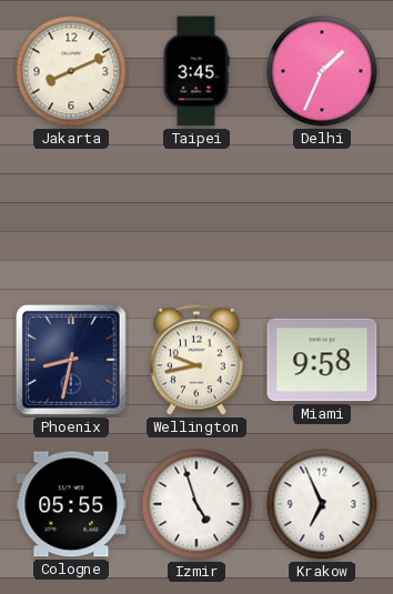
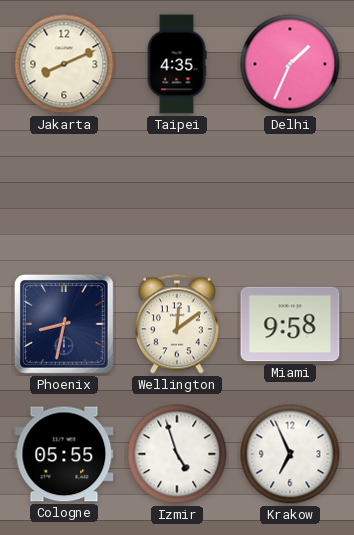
Taipei: 3:45 -> 4:35 (177, 64)
Wellington: 9:43 -> 12:09 (177, 324)
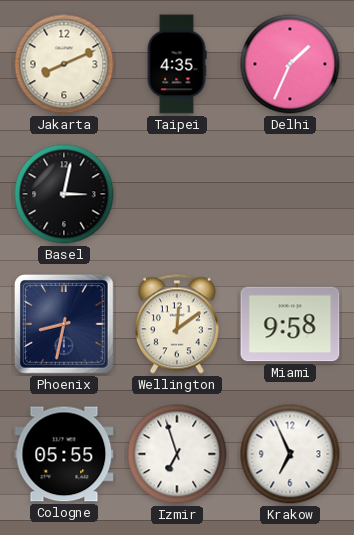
Basel: none -> 3:02 (64, 194)
Izmir: 4:57 -> 6:57 (177, 454)
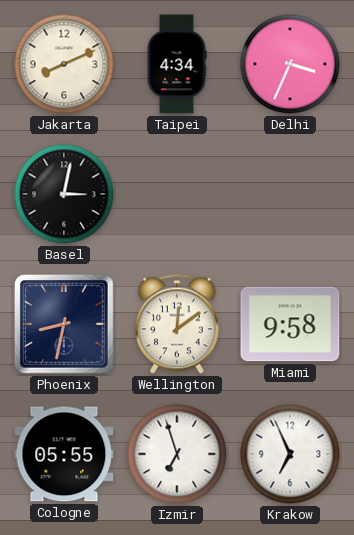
Taipei: 4:35 -> 4:34 (177, 64)
Delhi: 1:34 -> 3:34 (290, 64)
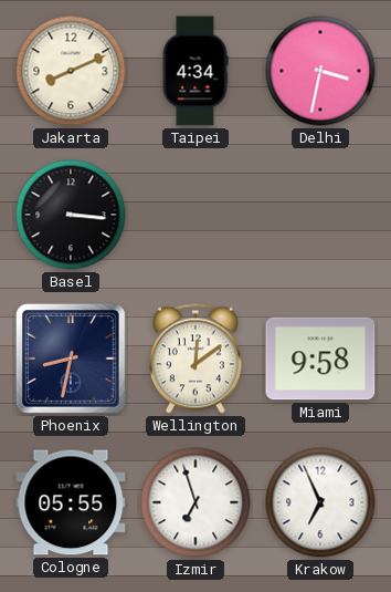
Delhi: 3:34 -> 3:32 (320, 71)
Basel: 3:02 -> 3:16 (71, 215)
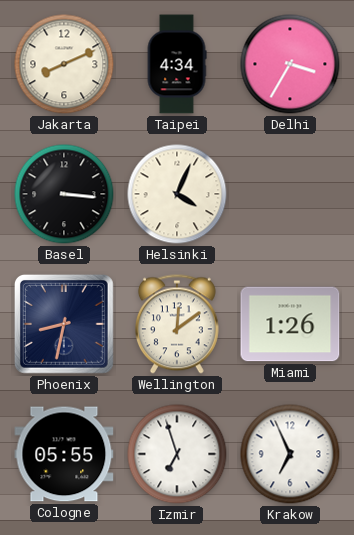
Delhi: 3:32 -> 3:35 (290, 64)
Helsinki: none -> 4:04 (177, 194)
Miami: 9:58 -> 1:26 (290, 324)
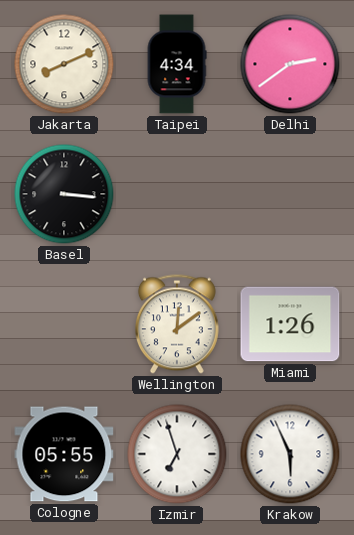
Delhi: 3:35 -> 2:39 (290, 64)
Helsinki: 4:04 -> none (177, 194)
Phoenix: 8:32 -> none (64, 324)
Krakow: 6:56 -> 5:56 (290, 454)
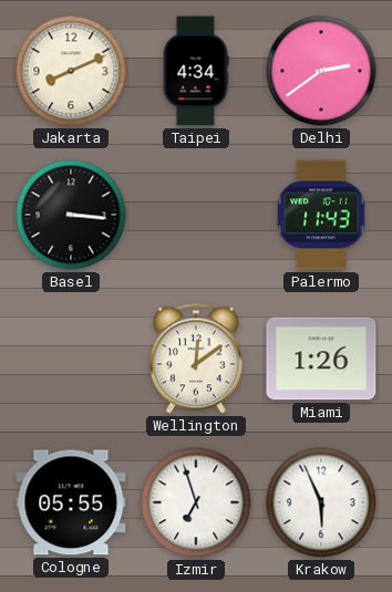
Palermo: none -> 11:43 (322, 215)
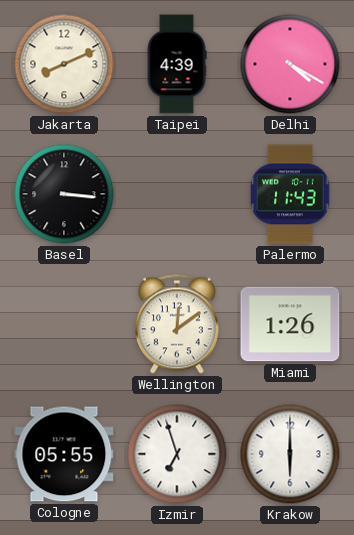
Taipei: 4:34 -> 4:39 (177, 64)
Delhi: 2:39 -> 4:20 (290, 64)
Krakow: 5:56 -> 6:00 (290, 454)
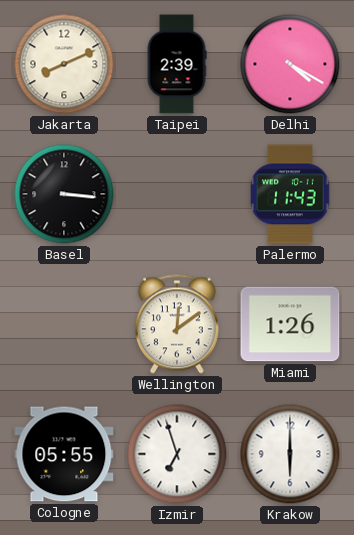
Taipei: 4:39 -> 2:39 (177, 64)
